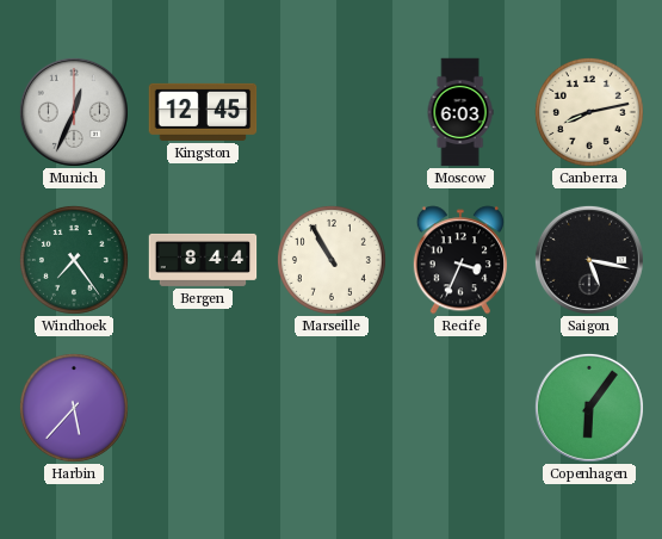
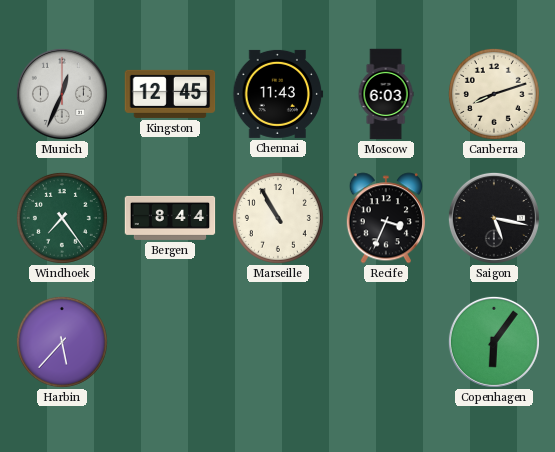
Chennai: none -> 11:43 (278, 94)
Canberra: 8:13 -> 8:12 (494, 94)
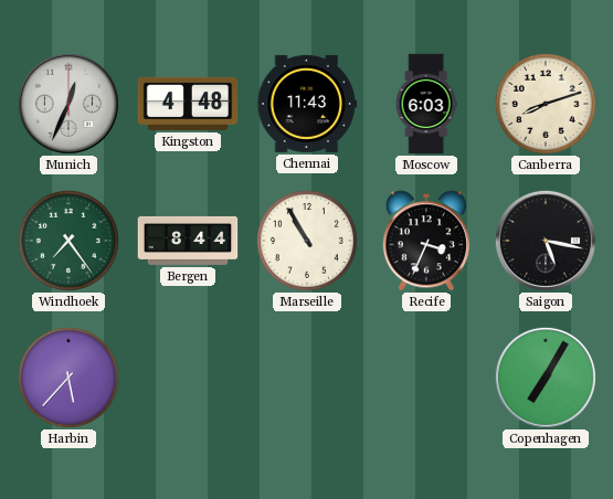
Kingston: 12:45 -> 4:48 (188, 104)
Copenhagen: 6:06 -> 7:05 (546, 378)
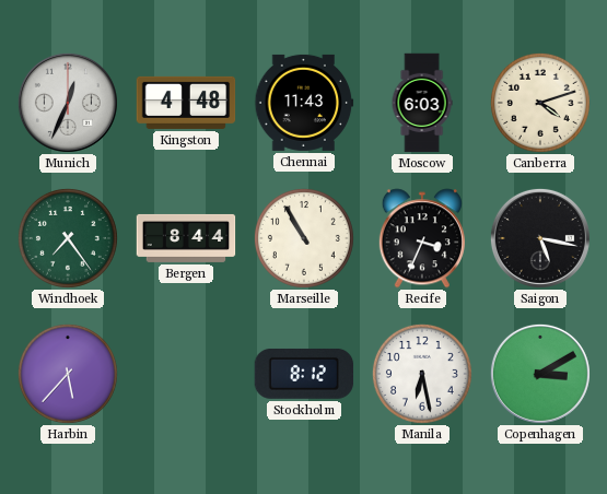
Canberra: 8:12 -> 4:12 (540, 103)
Stockholm: none -> 8:12 (304, 374)
Manila: none -> 6:28 (422, 374)
Copenhagen: 7:05 -> 3:10 (540, 374)
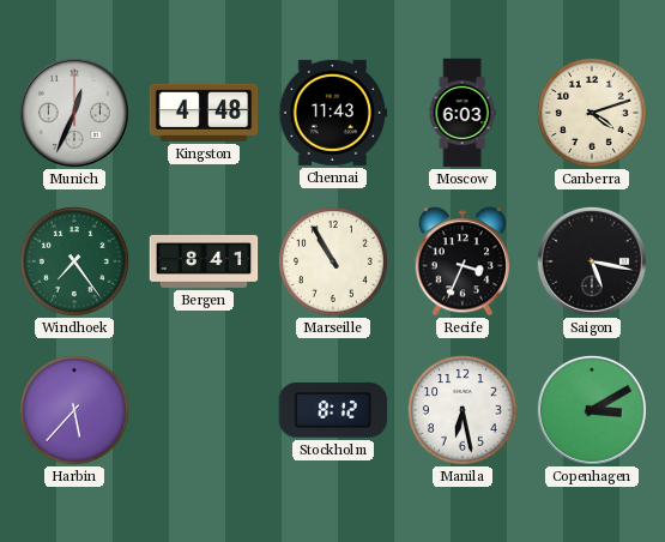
Bergen: 8:44 -> 8:41 (204, 261)
